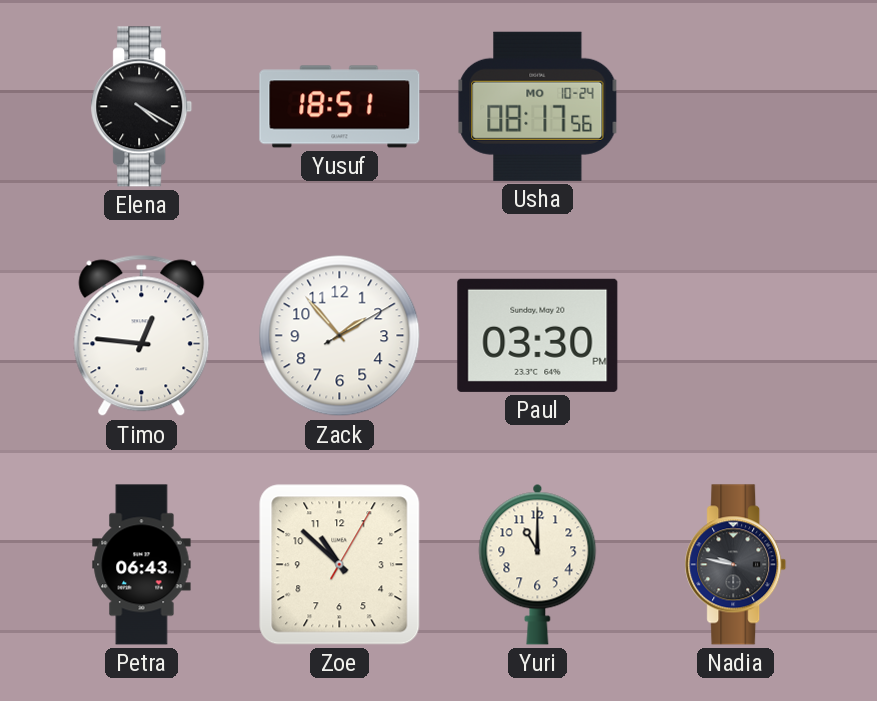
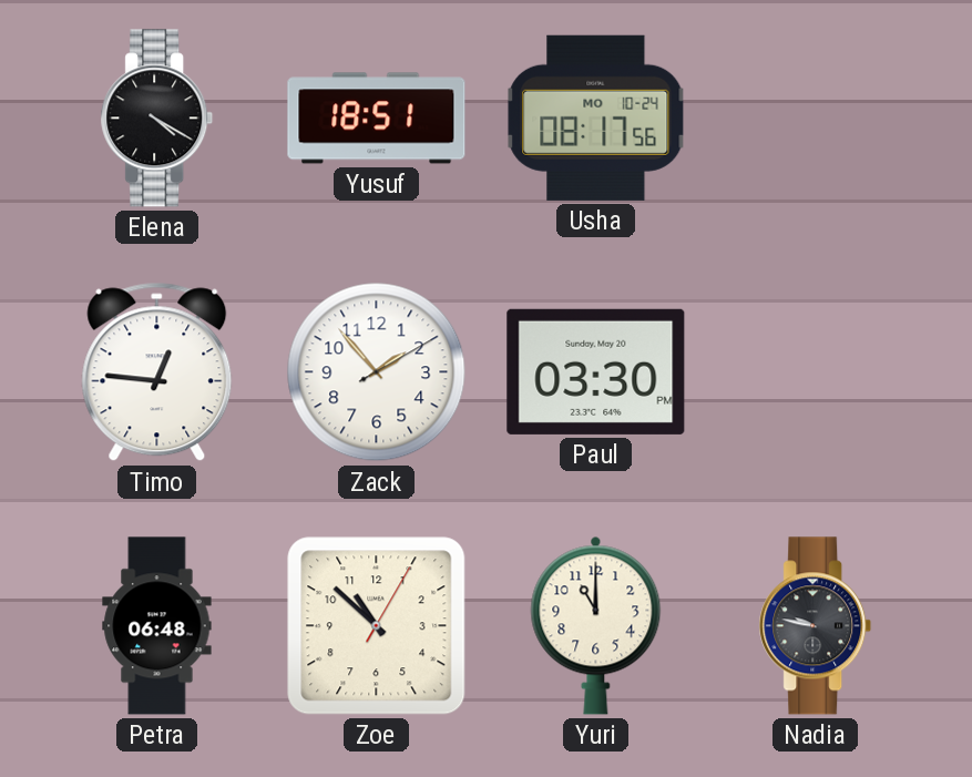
Petra: 06:43 -> 06:48 (157, 626)
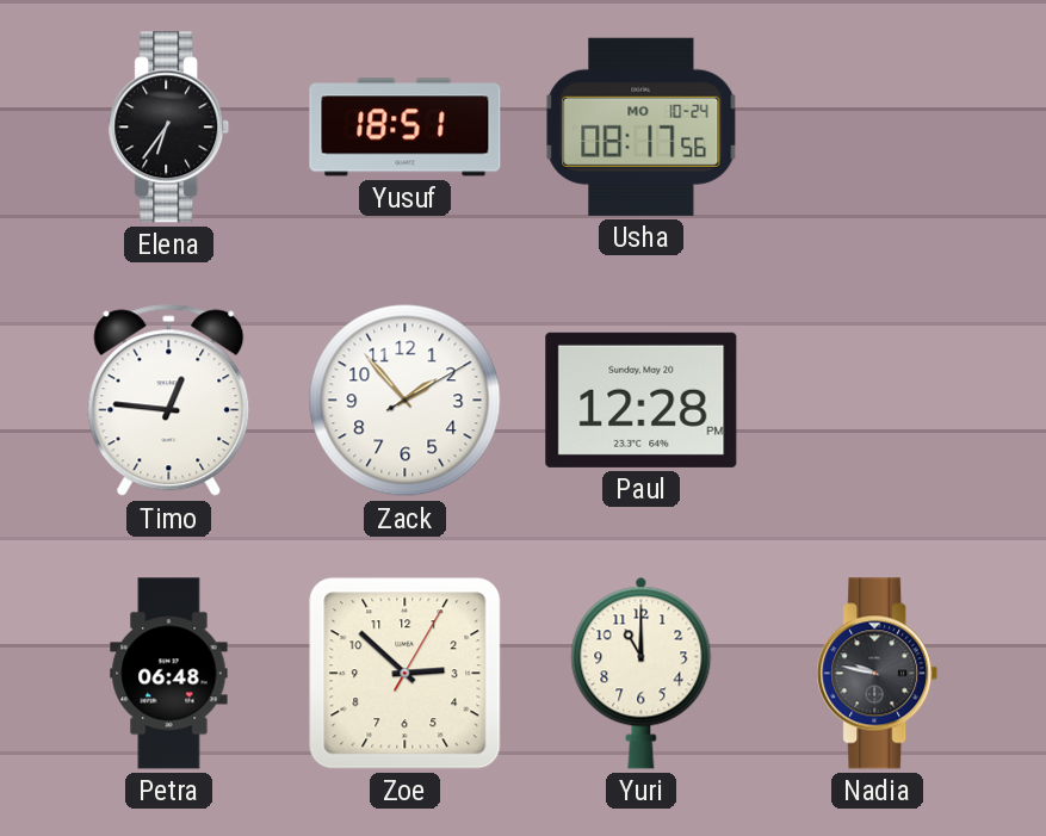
Elena: 4:20 -> 6:36 (169, 128)
Paul: 03:30 -> 12:28 (642, 400)
Zoe: 10:52 -> 2:52 (406, 674)
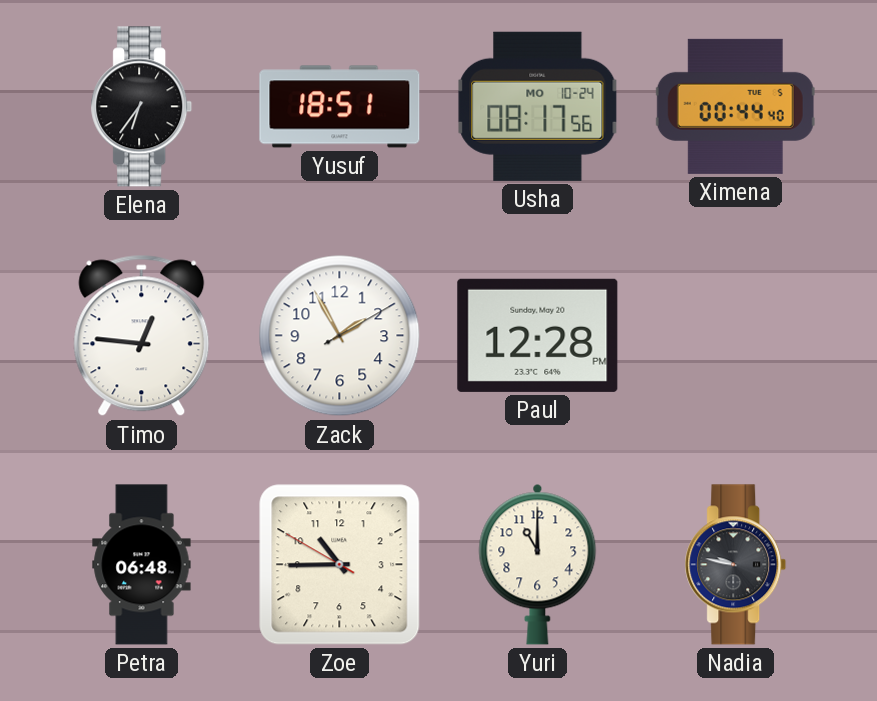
Ximena: none -> 00:44 (735, 106)
Zack: 1:53 -> 1:55 (340, 336)
Zoe: 2:52 -> 10:44 (340, 565)
